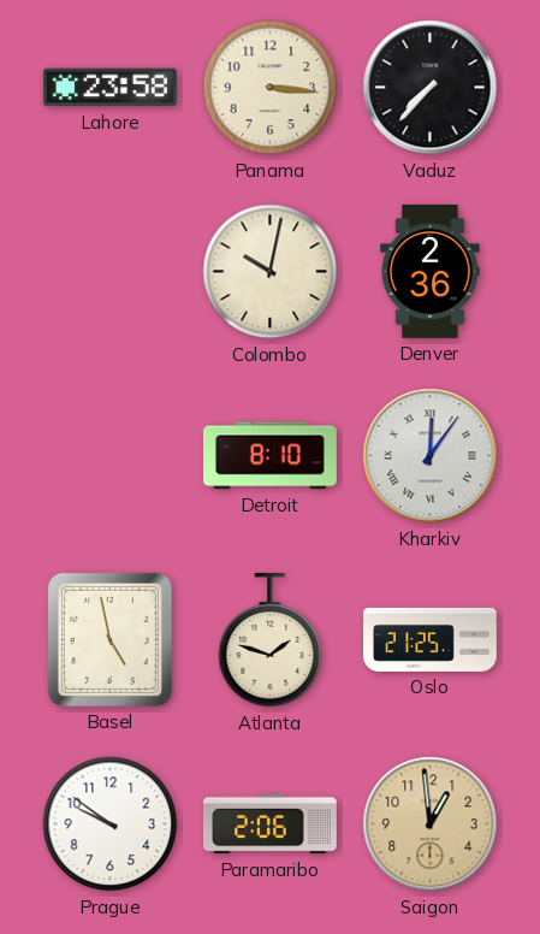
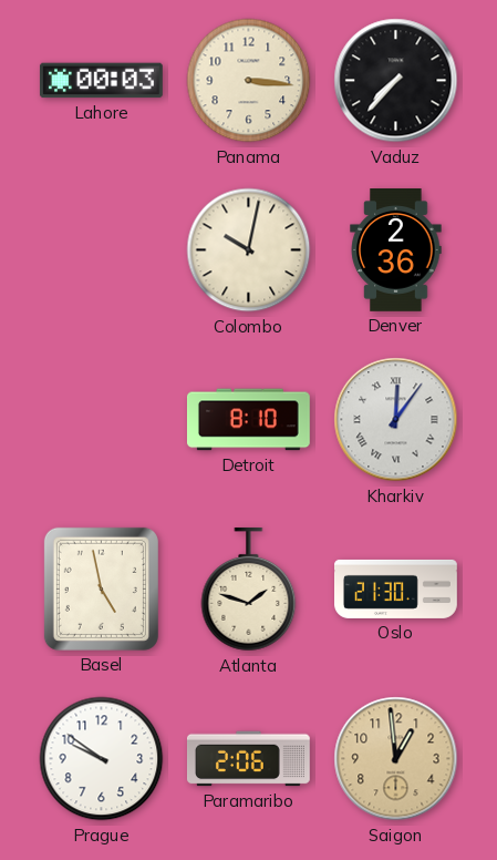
Lahore: 23:58 -> 00:03 (101, 81)
Oslo: 21:25 -> 21:30 (396, 588)
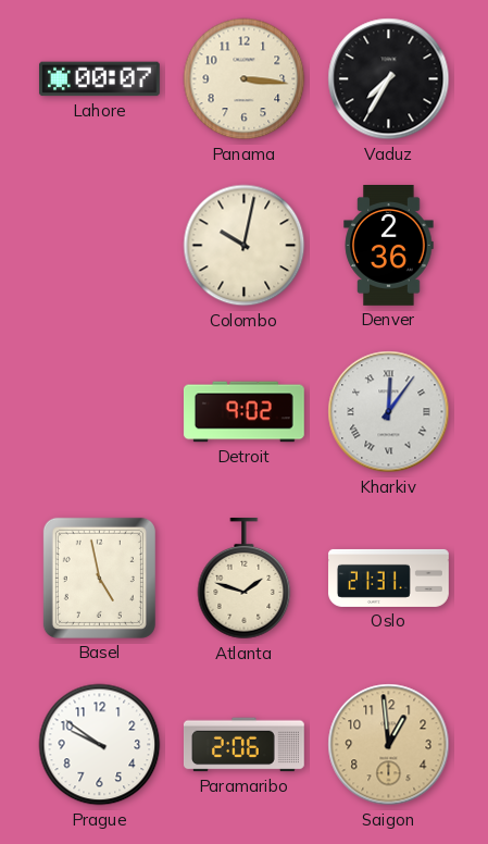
Lahore: 00:03 -> 00:07 (99, 79)
Vaduz: 7:37 -> 7:35 (389, 79)
Detroit: 8:10 -> 9:02 (243, 412)
Oslo: 21:30 -> 21:31 (389, 578)
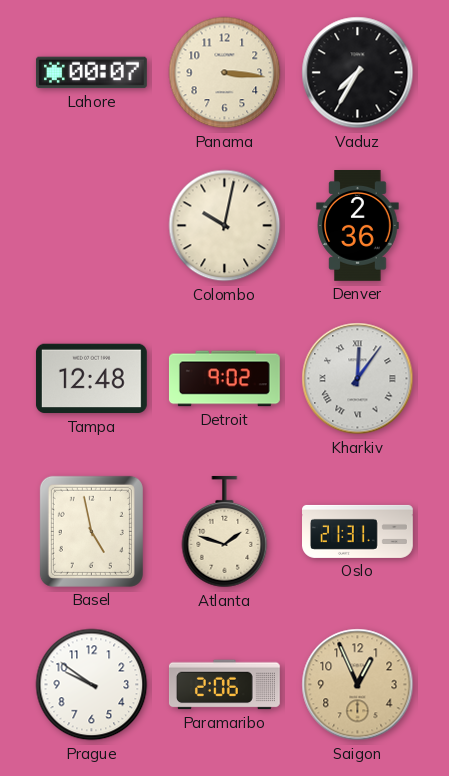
Tampa: none -> 12:48 (91, 379)
Saigon: 12:59 -> 12:56 (358, 685)
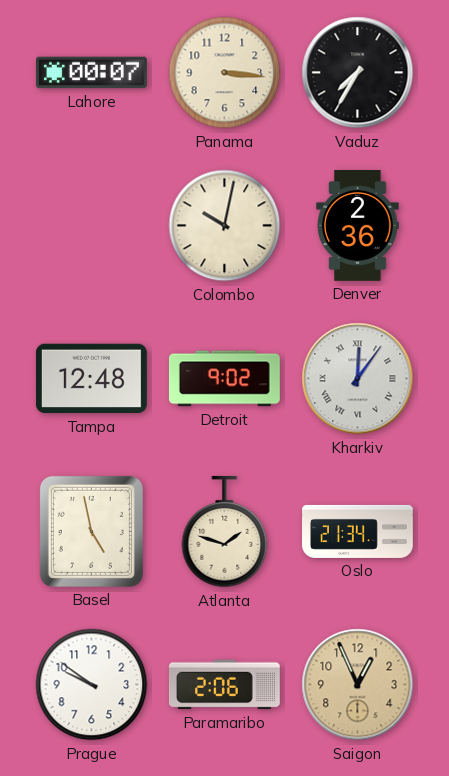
Oslo: 21:31 -> 21:34 (358, 531)
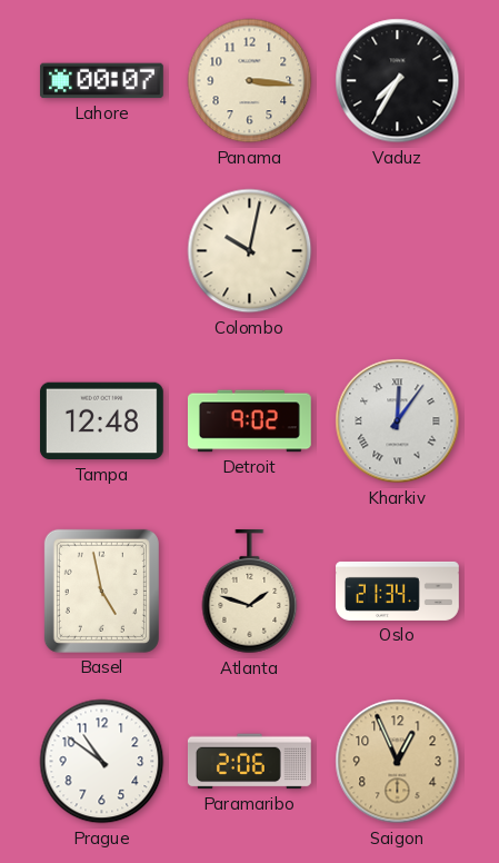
Denver: 2:36 -> none (358, 226)
Prague: 9:51 -> 10:51 (102, 762)
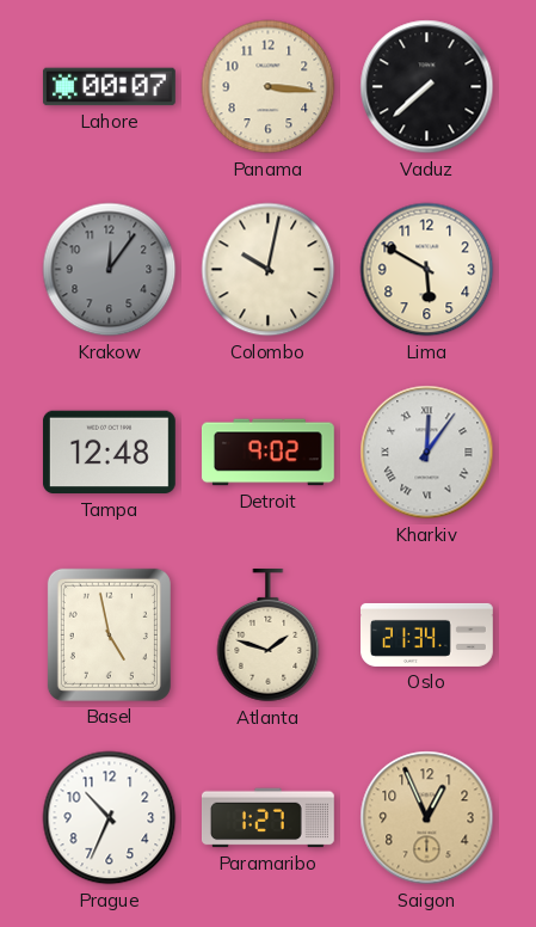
Vaduz: 7:35 -> 7:38 (427, 87)
Krakow: none -> 12:06 (110, 270)
Lima: none -> 5:50 (427, 270)
Prague: 10:51 -> 10:34 (110, 818)
Paramaribo: 2:06 -> 1:27 (267, 818)
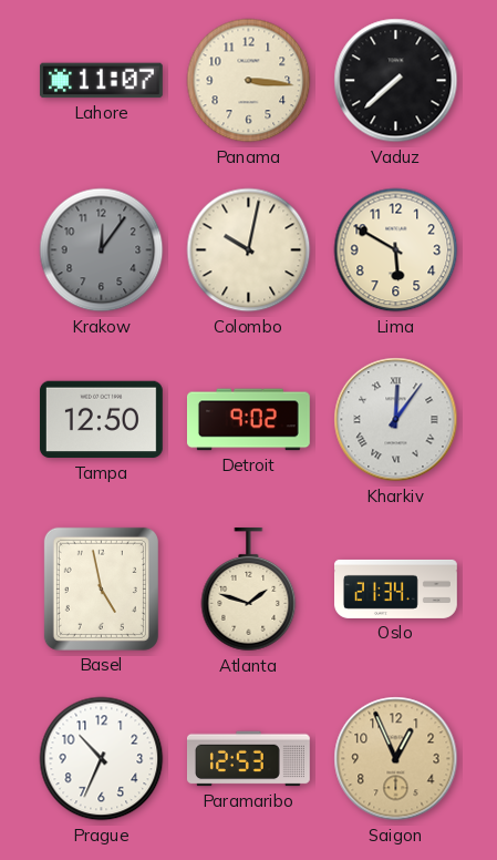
Lahore: 00:07 -> 11:07 (101, 81)
Tampa: 12:48 -> 12:50 (101, 420)
Paramaribo: 1:27 -> 12:53 (248, 759)
